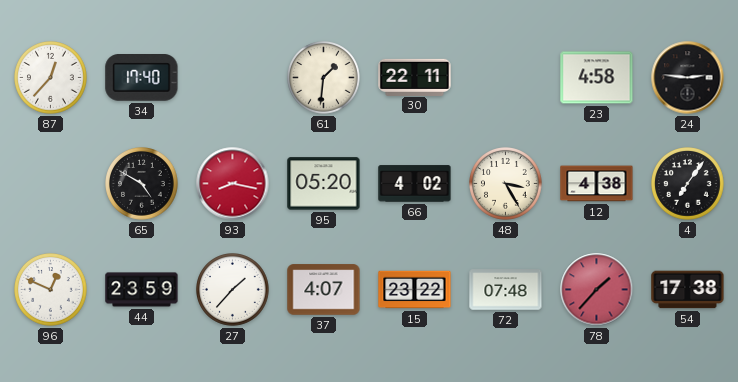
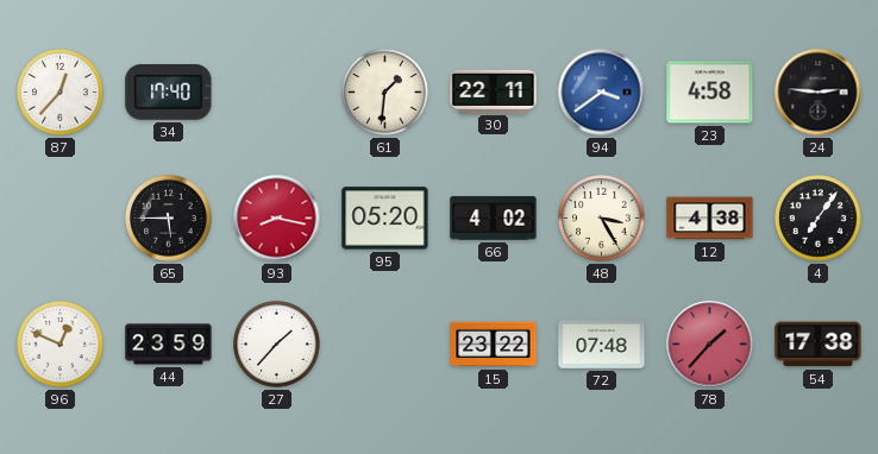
94: none -> 3:39 (602, 93)
65: 4:50 -> 5:45 (169, 219)
37: 4:07 -> none (324, 290)
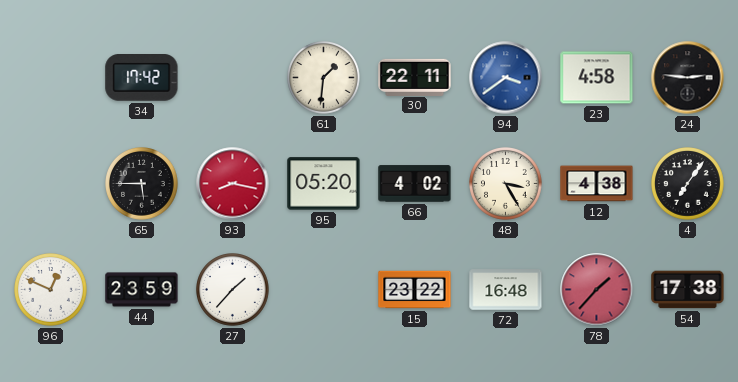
87: 12:37 -> none (61, 93)
34: 17:40 -> 17:42 (142, 78)
72: 07:48 -> 16:48 (506, 290)
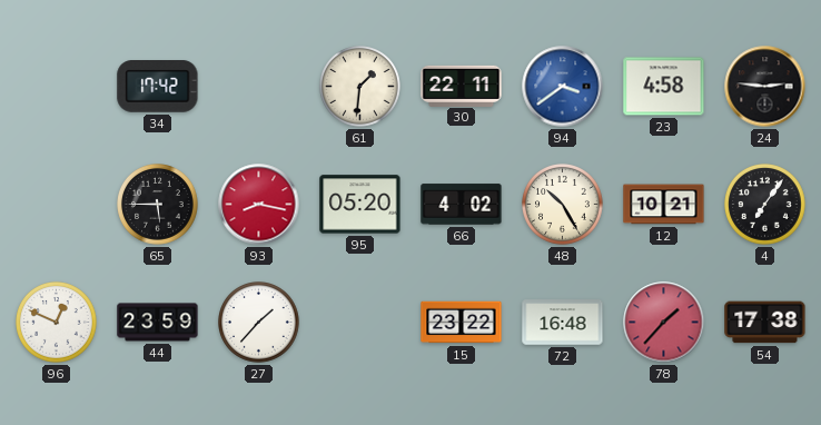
48: 3:25 -> 10:25 (563, 205)
12: 4:38 -> 10:21 (664, 205)
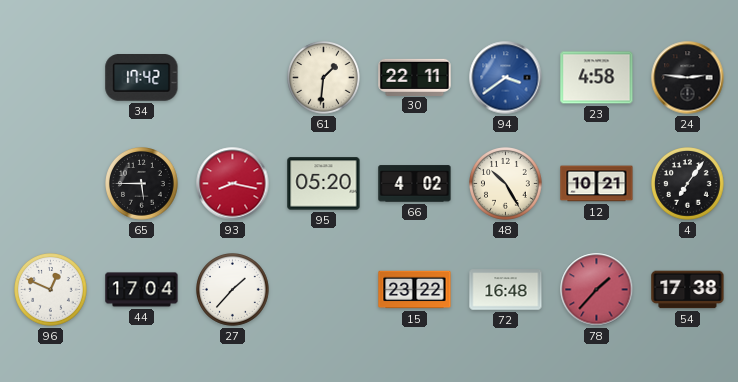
44: 23:59 -> 17:04 (142, 290)
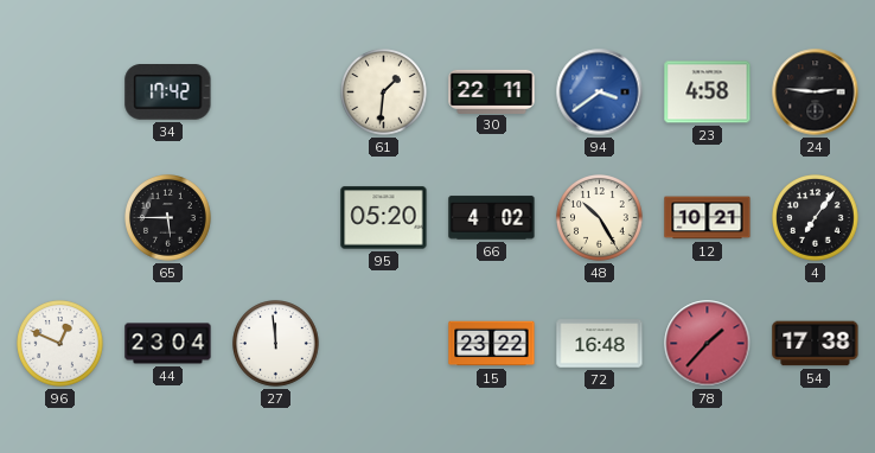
93: 8:17 -> none (233, 184)
44: 17:04 -> 23:04 (168, 344)
27: 1:37 -> 11:59 (276, 344)
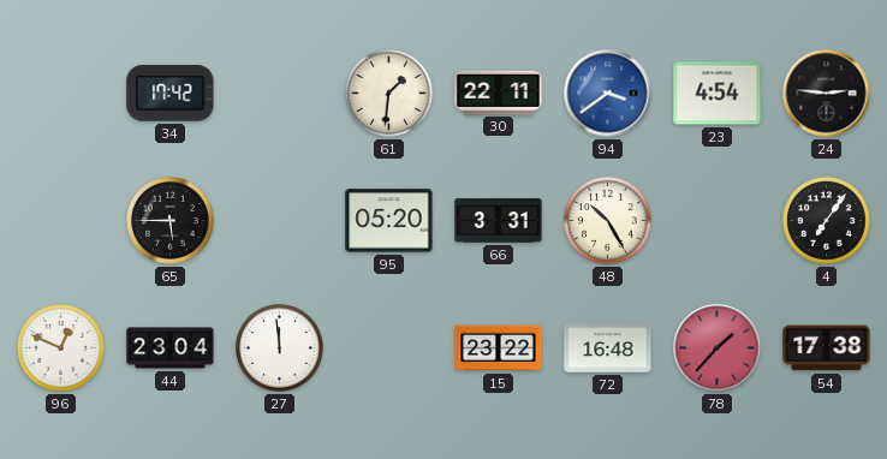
23: 4:58 -> 4:54 (718, 94)
66: 4:02 -> 3:31 (499, 221)
12: 10:21 -> none (708, 218)
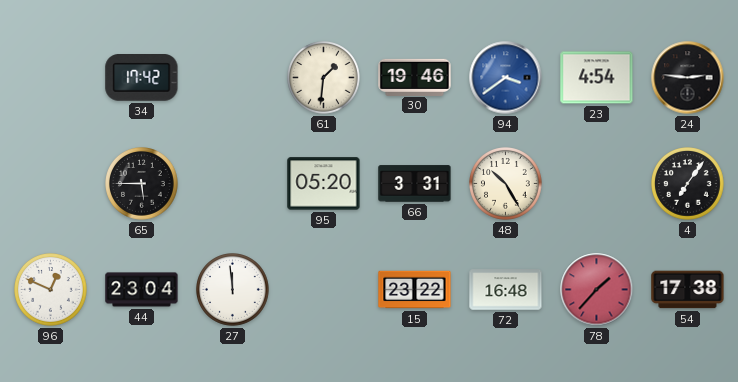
30: 22:11 -> 19:46 (415, 77)
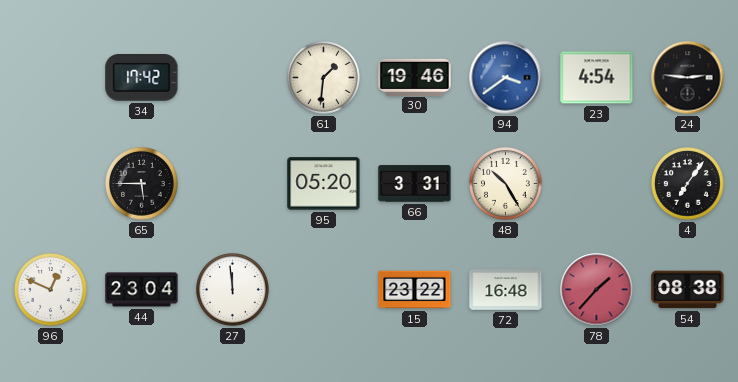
54: 17:38 -> 08:38 (688, 290)
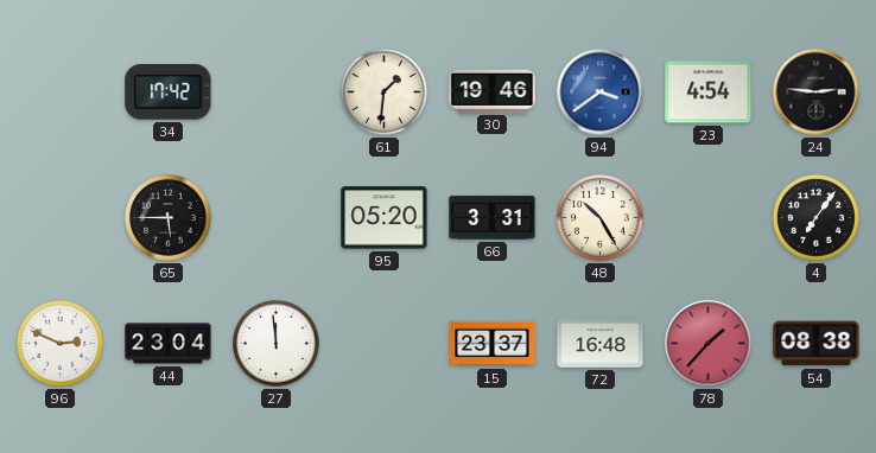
96: 12:49 -> 2:49 (61, 344)
15: 23:22 -> 23:37 (493, 344)
